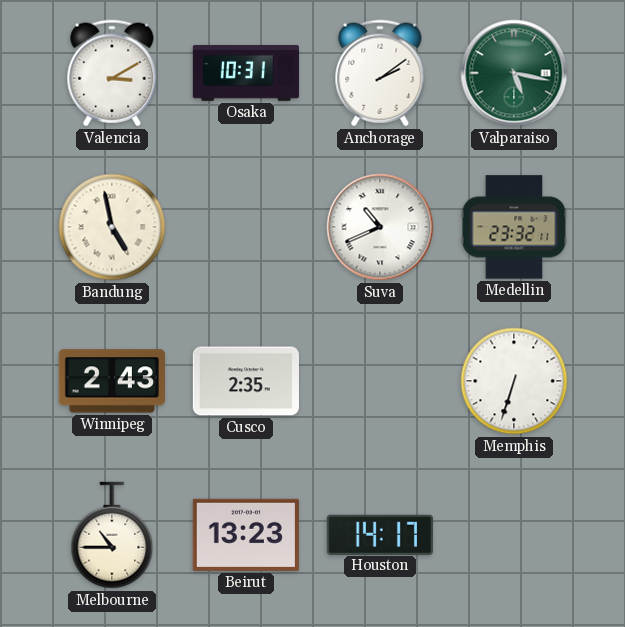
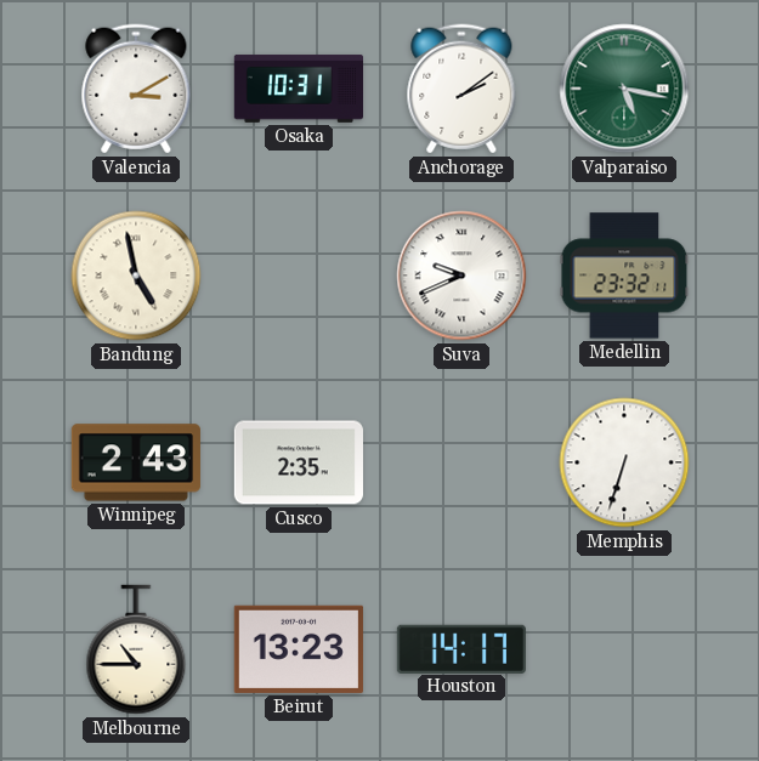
Suva: 10:41 -> 9:41 (461, 276)
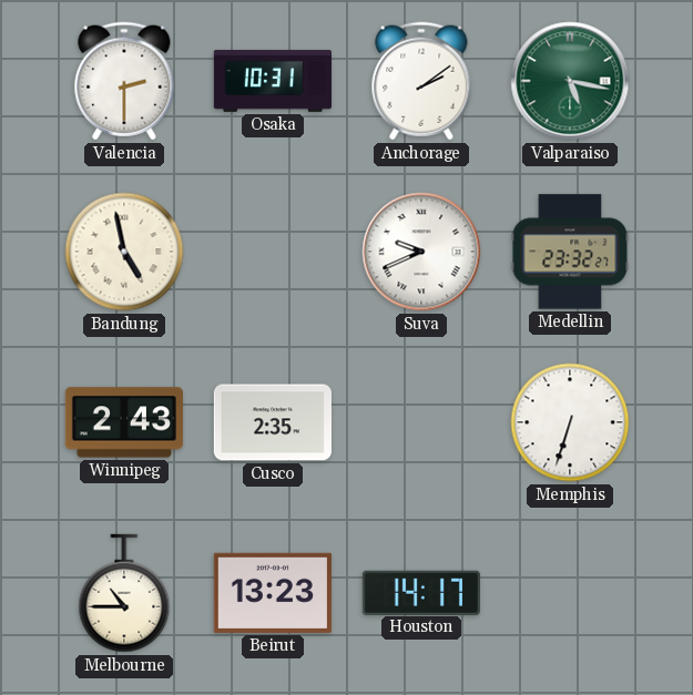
Valencia: 3:10 -> 2:30 (124, 81)
Medellin: 23:32:11 -> 23:32:27 (570, 252)
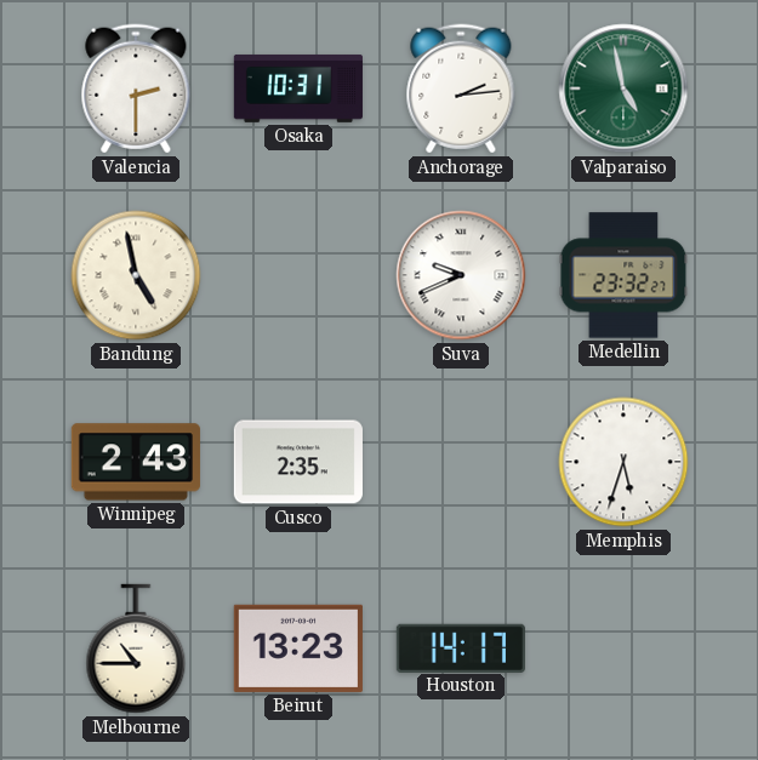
Anchorage: 2:09 -> 2:14 (461, 88)
Valparaiso: 5:17 -> 4:58 (623, 88)
Memphis: 6:33 -> 5:33 (623, 462)
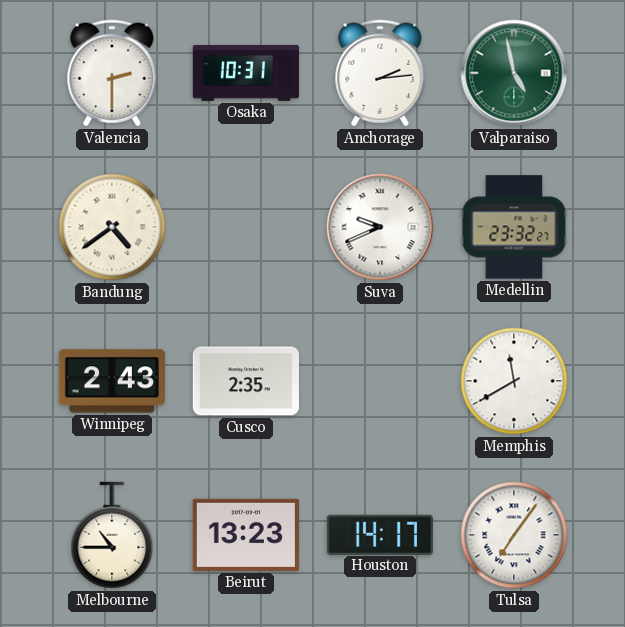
Bandung: 4:58 -> 4:39 (112, 227)
Memphis: 5:33 -> 11:40 (514, 381)
Tulsa: none -> 7:06 (514, 535)
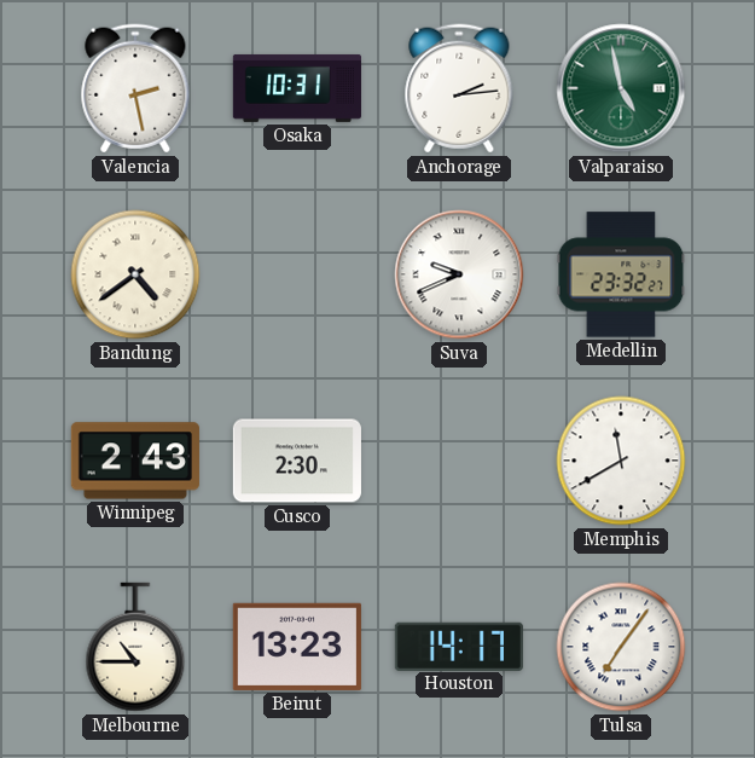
Valencia: 2:30 -> 2:28 (135, 88)
Cusco: 2:35 -> 2:30 (297, 461)
